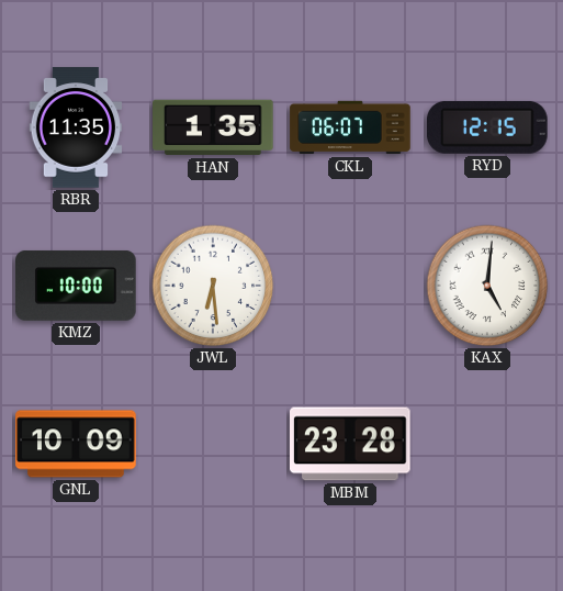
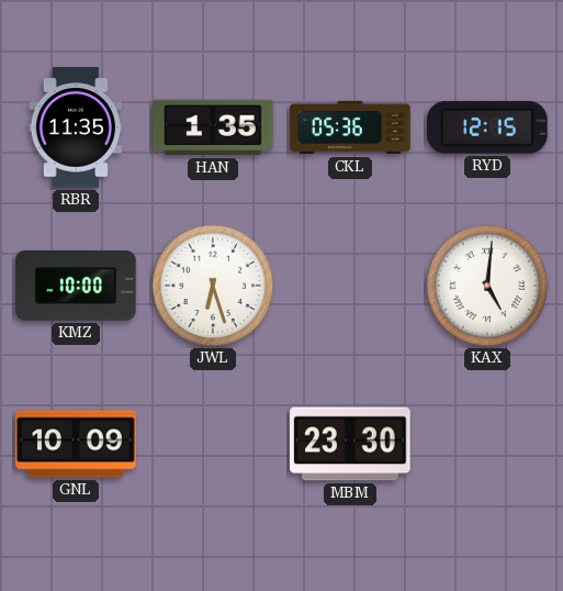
CKL: 06:07 -> 05:36 (350, 127)
JWL: 6:29 -> 6:27 (213, 286)
MBM: 23:28 -> 23:30 (351, 444)
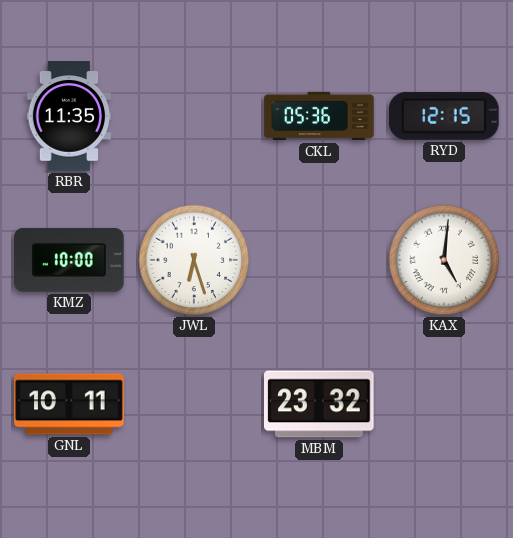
HAN: 1:35 -> none (213, 127)
GNL: 10:09 -> 10:11 (69, 404)
MBM: 23:30 -> 23:32 (320, 404)
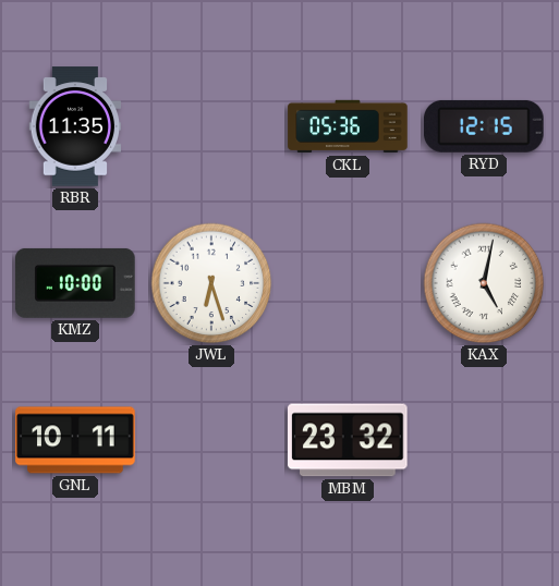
KAX: 5:01 -> 5:02 (484, 283)
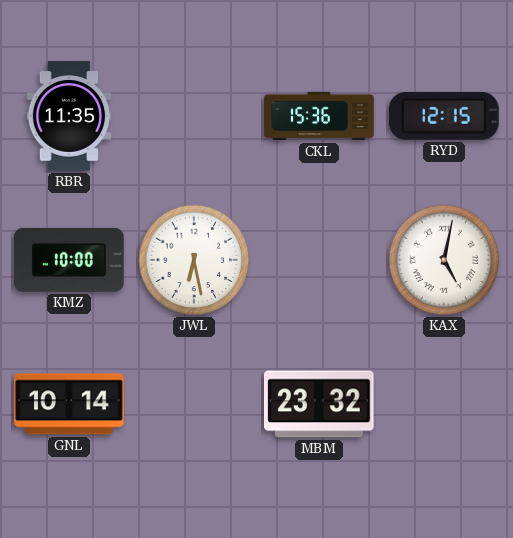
CKL: 05:36 -> 15:36 (319, 116)
JWL: 6:27 -> 6:28 (194, 260)
GNL: 10:11 -> 10:14 (69, 404)
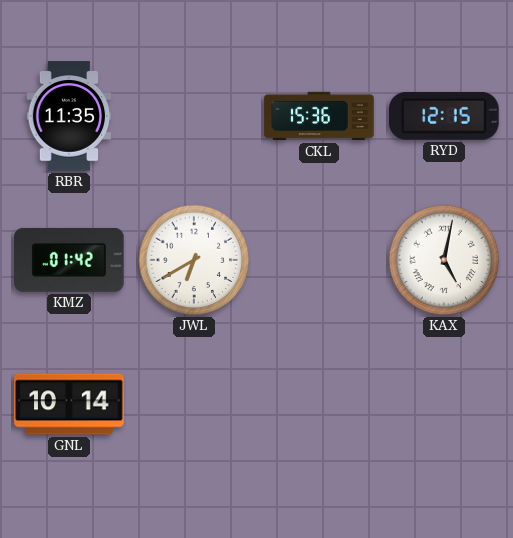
KMZ: 10:00 -> 01:42 (69, 260)
JWL: 6:28 -> 6:40 (194, 260)
MBM: 23:32 -> none (320, 404)
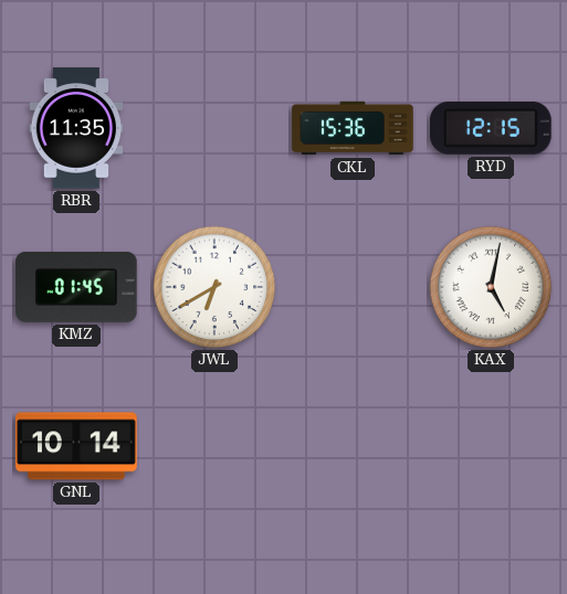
KMZ: 01:42 -> 01:45 (76, 287)
